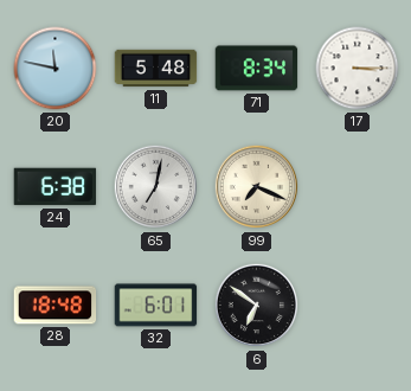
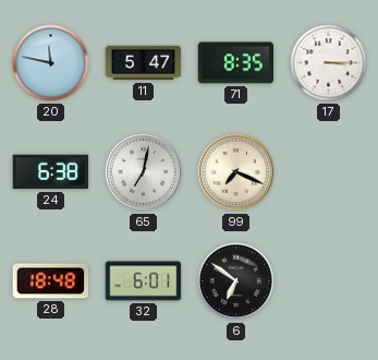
11: 5:48 -> 5:47 (144, 63)
71: 8:34 -> 8:35 (236, 63)
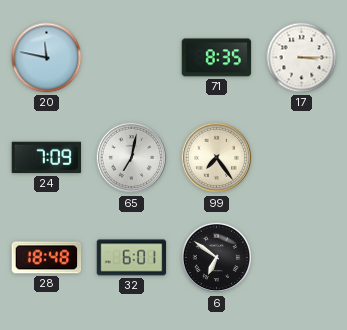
11: 5:47 -> none (144, 63)
24: 6:38 -> 7:09 (47, 158)
99: 7:19 -> 7:24 (217, 158)
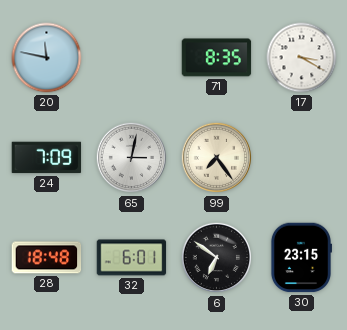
17: 3:15 -> 3:20 (302, 58)
65: 7:02 -> 3:02 (132, 158)
30: none -> 23:15 (300, 258)
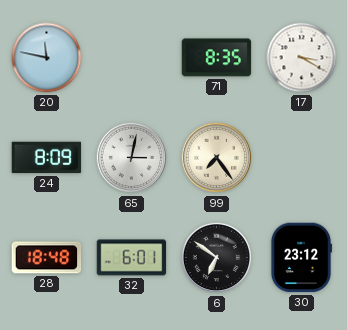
24: 7:09 -> 8:09 (47, 158)
30: 23:15 -> 23:12 (300, 258)
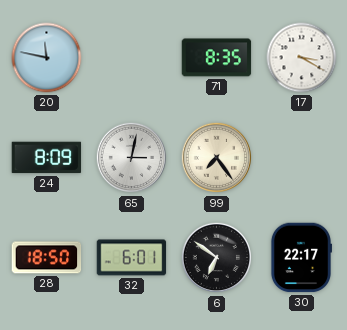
28: 18:48 -> 18:50 (47, 258)
30: 23:12 -> 22:17 (300, 258)
